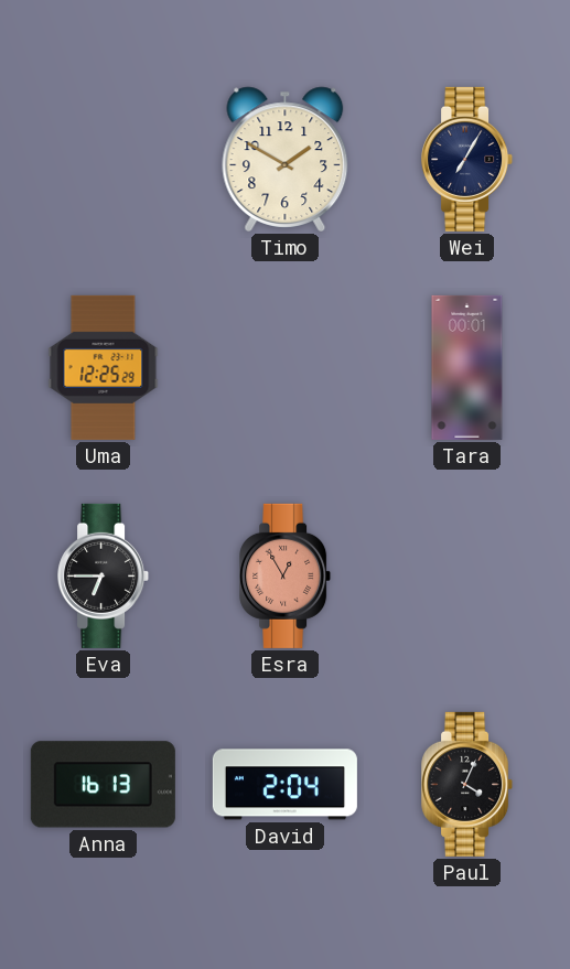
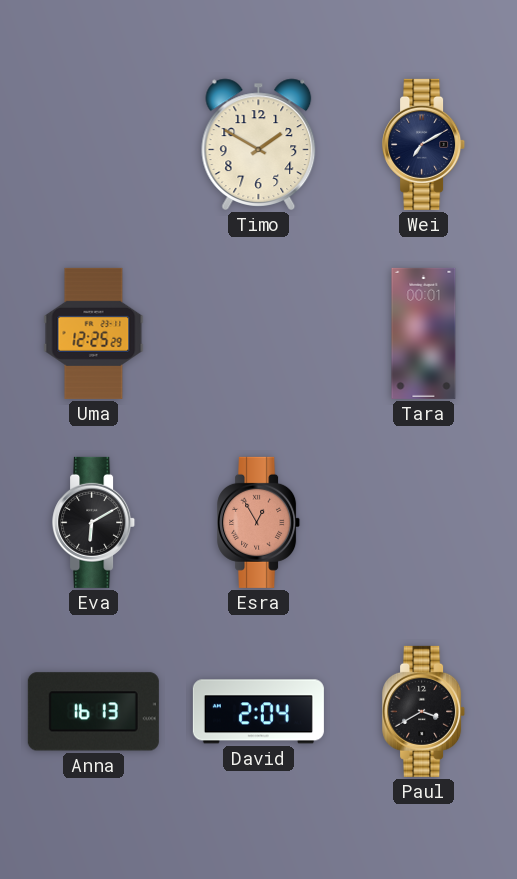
Wei: 7:05 -> 7:10 (424, 144)
Eva: 6:45 -> 6:10 (94, 522)
Paul: 4:04 -> 3:40 (424, 711)
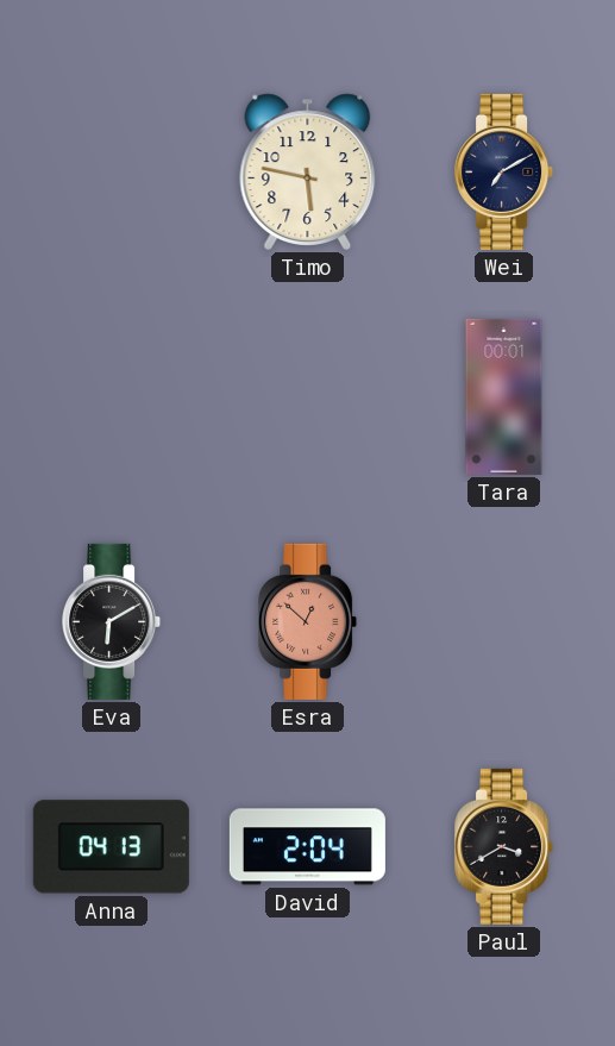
Timo: 1:50 -> 5:47 (308, 171)
Uma: 12:25 -> none (94, 333)
Esra: 12:55 -> 12:52 (308, 621)
Anna: 16:13 -> 04:13 (111, 847)
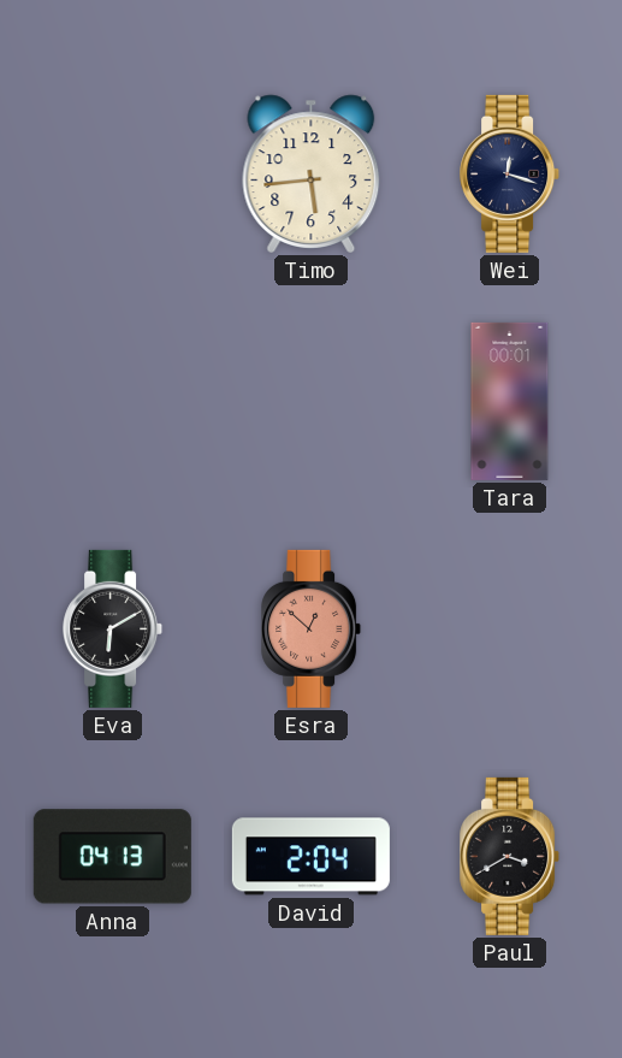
Timo: 5:47 -> 5:44 (312, 173)
Wei: 7:10 -> 12:18 (510, 173)
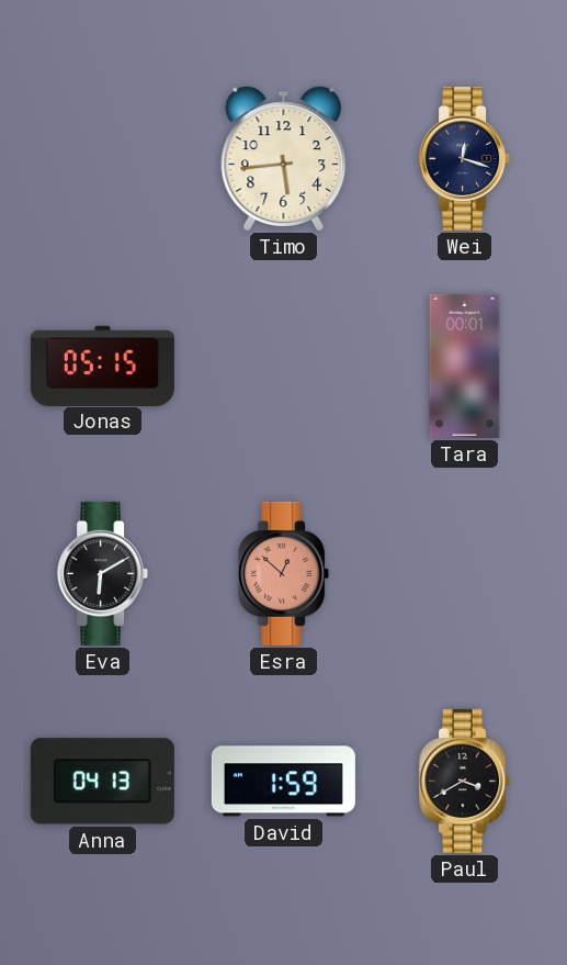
Jonas: none -> 05:15 (102, 366)
David: 2:04 -> 1:59 (283, 782)
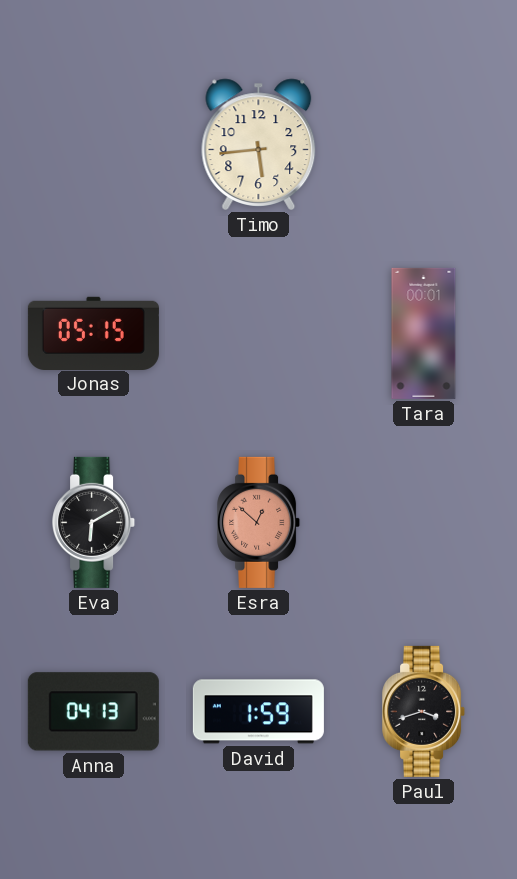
Wei: 12:18 -> none (465, 158)
Paul: 3:40 -> 3:42 (424, 711)
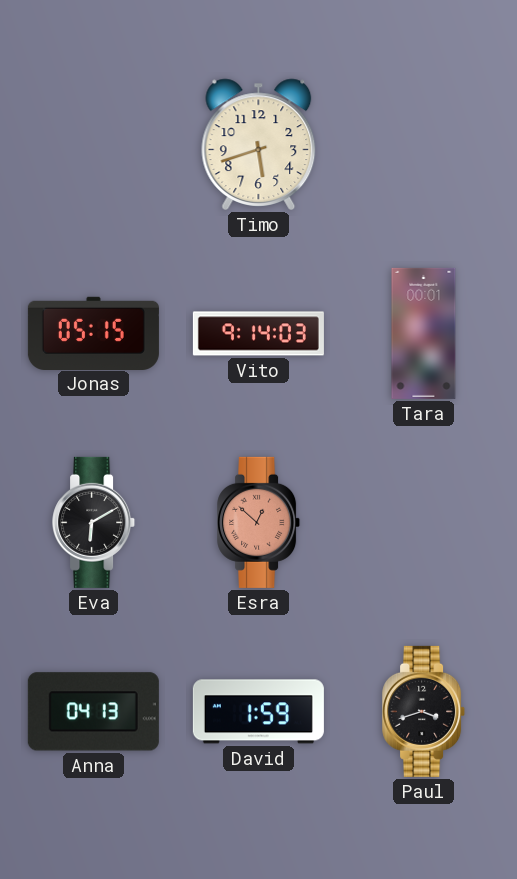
Timo: 5:44 -> 5:42 (259, 144)
Vito: none -> 9:14 (258, 334)
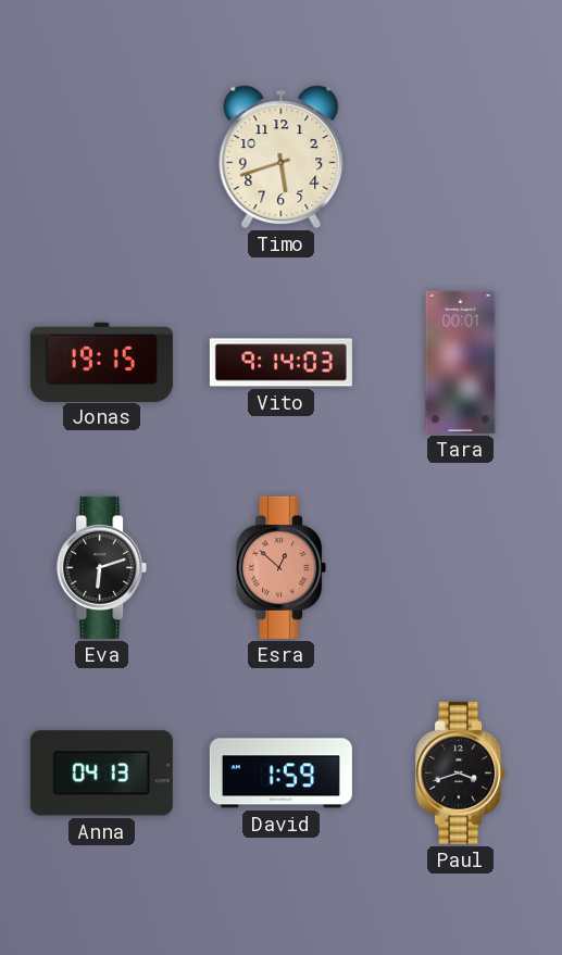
Jonas: 05:15 -> 19:15 (101, 362)
Eva: 6:10 -> 6:12 (102, 567)
